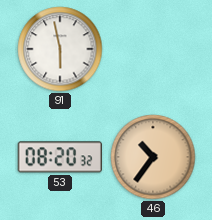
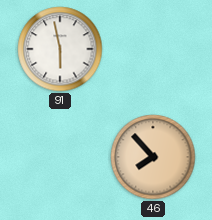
53: 08:20 -> none (60, 157)
46: 10:36 -> 7:53 (153, 157)
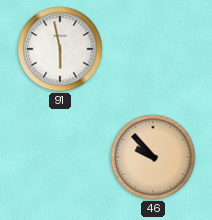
46: 7:53 -> 9:53 (153, 157)
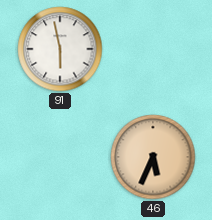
46: 9:53 -> 5:34 (153, 157)
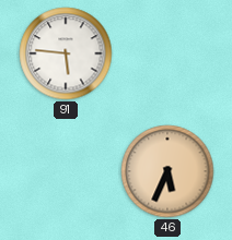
91: 5:58 -> 5:46 (66, 53)
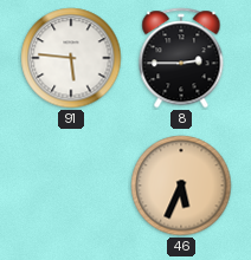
8: none -> 2:45 (181, 58)
